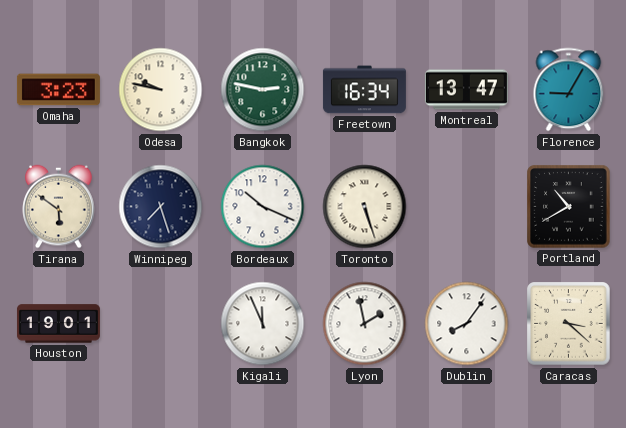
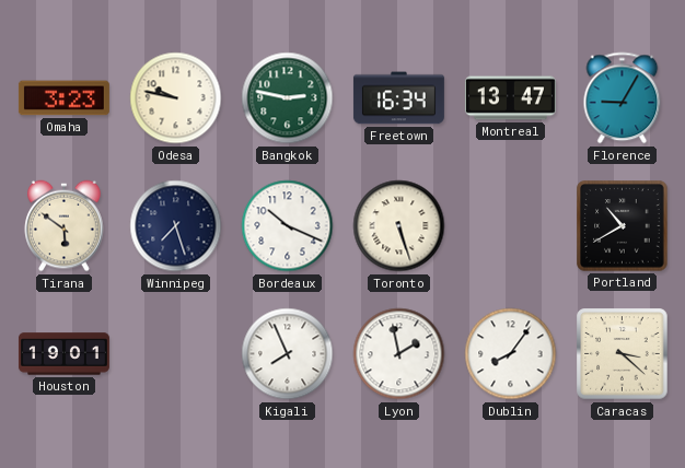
Kigali: 11:56 -> 7:56 (288, 354)
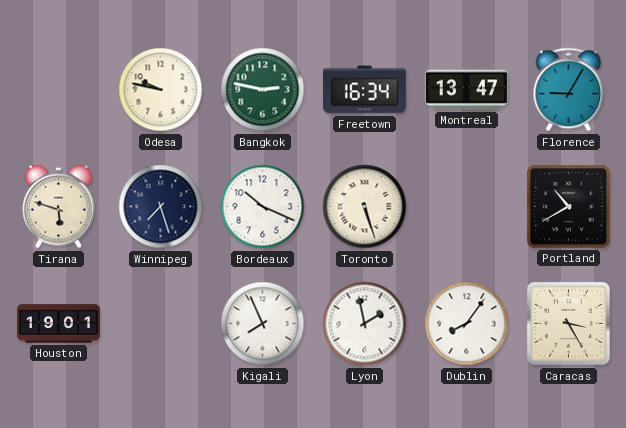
Omaha: 3:23 -> none (63, 98)
Tirana: 5:51 -> 5:48 (59, 207)
Caracas: 3:22 -> 3:25 (569, 324)
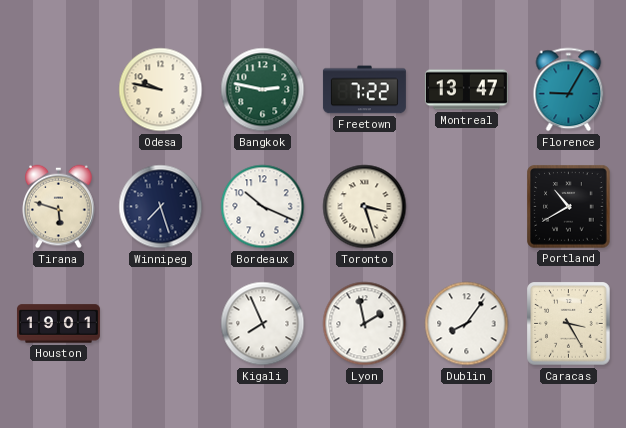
Freetown: 16:34 -> 7:22 (364, 90)
Toronto: 5:27 -> 3:27 (365, 207)
